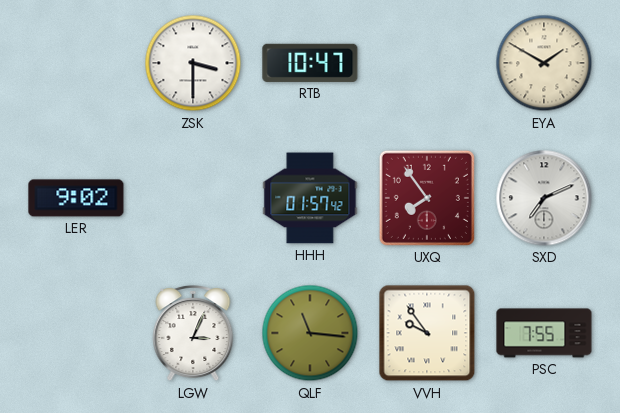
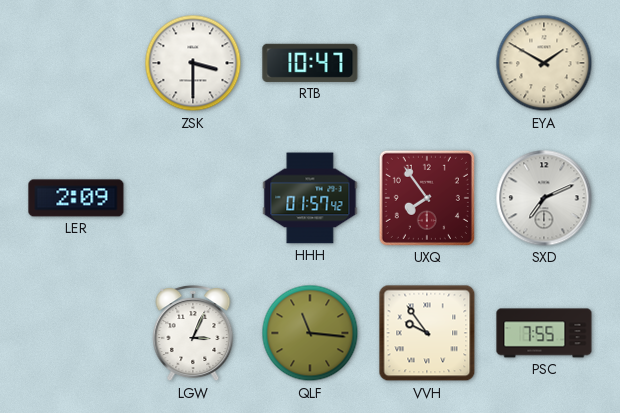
LER: 9:02 -> 2:09 (76, 198)
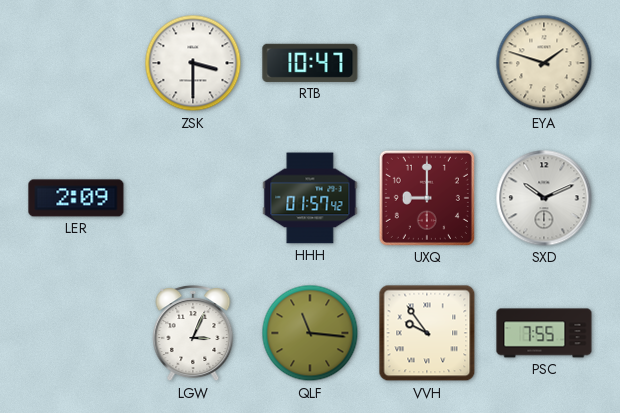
EYA: 1:50 -> 1:48 (544, 63)
UXQ: 7:54 -> 9:00 (427, 198)
SXD: 7:11 -> 10:11 (544, 198)
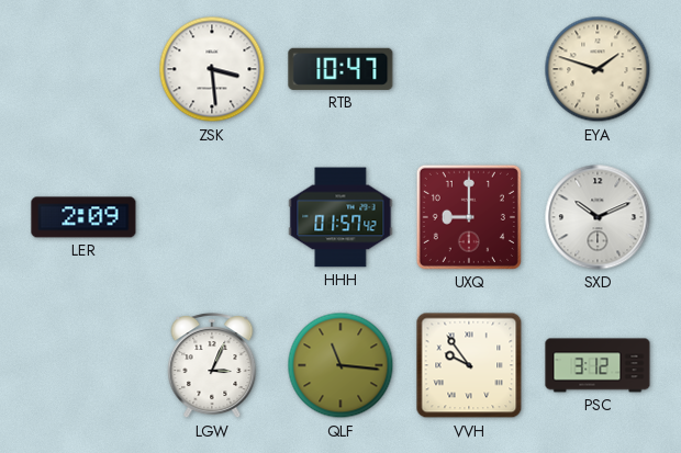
ZSK: 3:30 -> 3:29 (212, 69)
PSC: 7:55 -> 3:12 (598, 365)
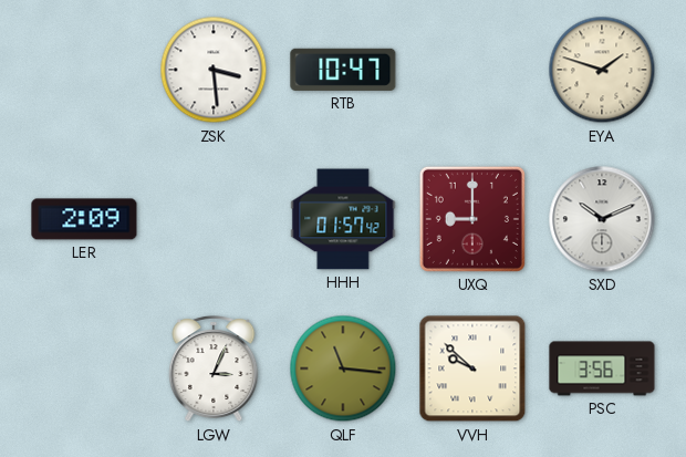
VVH: 9:54 -> 9:52 (472, 368)
PSC: 3:12 -> 3:56 (602, 368)
